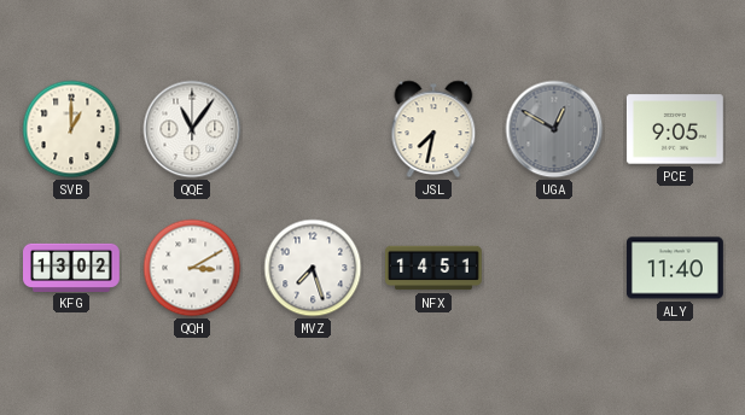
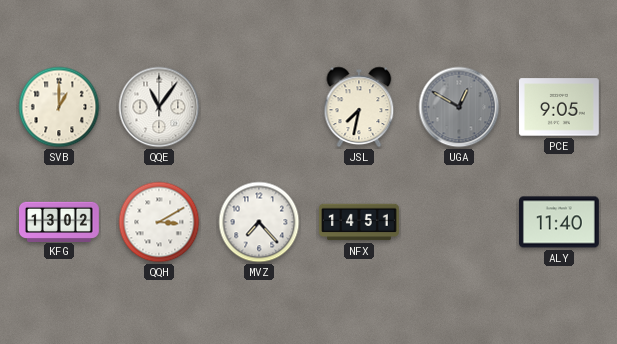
MVZ: 7:27 -> 7:23 (259, 222)
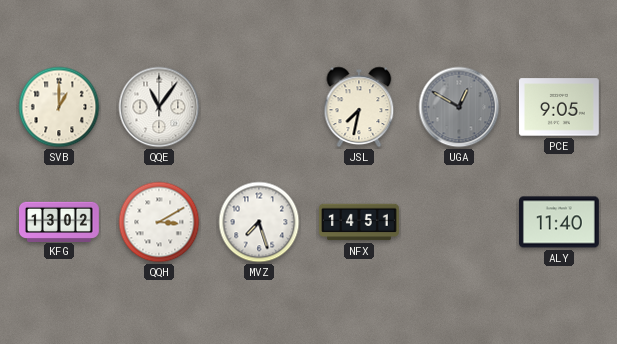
MVZ: 7:23 -> 7:27 (259, 222)
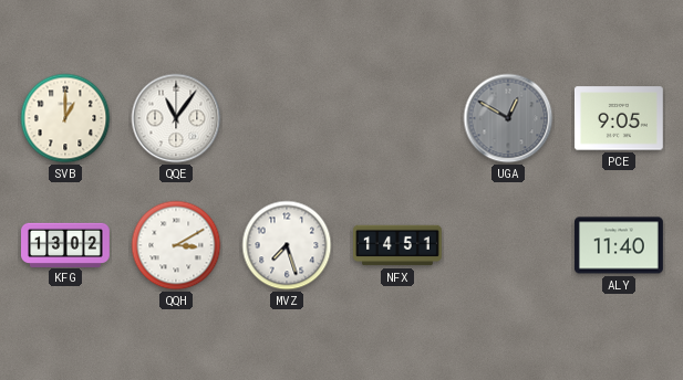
JSL: 7:32 -> none (359, 107)
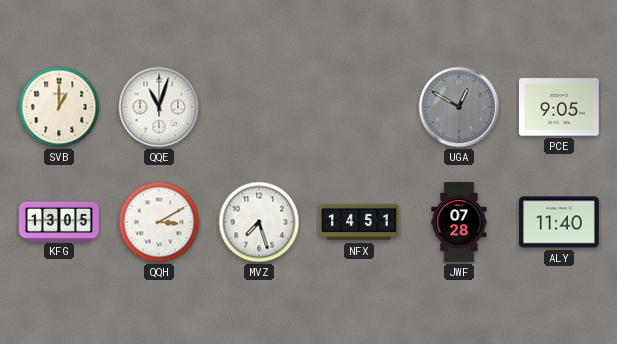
QQE: 11:06 -> 11:03 (159, 107)
KFG: 13:02 -> 13:05 (60, 221)
JWF: none -> 07:28 (459, 223)
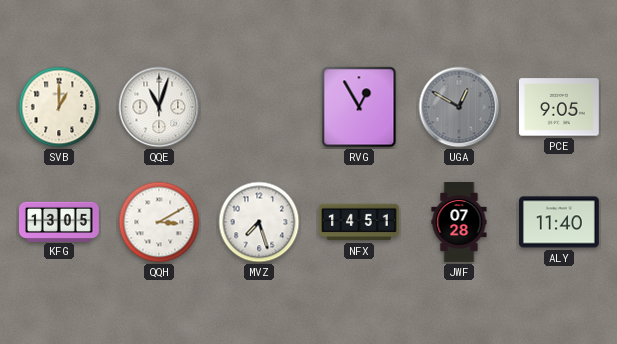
RVG: none -> 12:55 (359, 107)
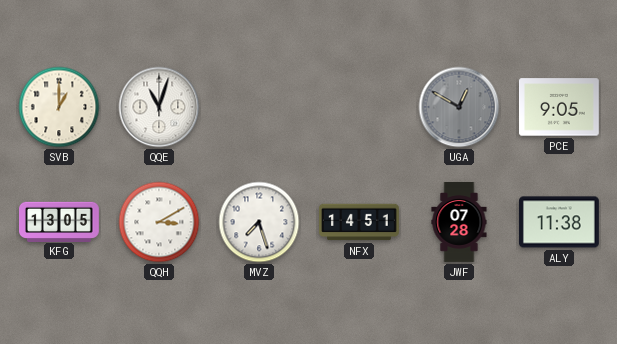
RVG: 12:55 -> none (359, 107)
ALY: 11:40 -> 11:38 (560, 222)
